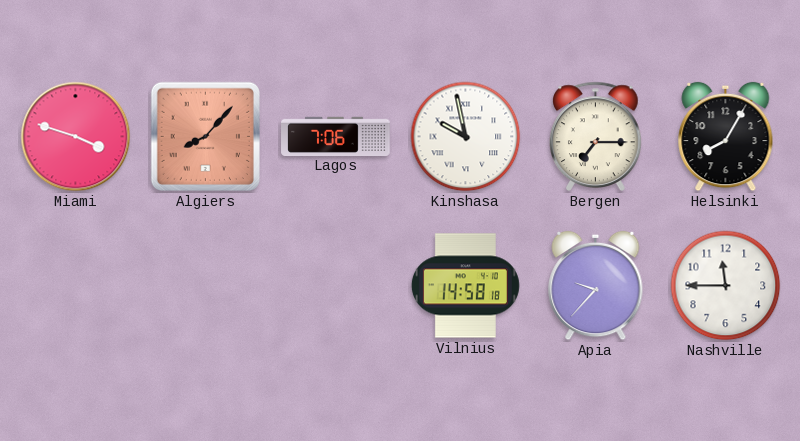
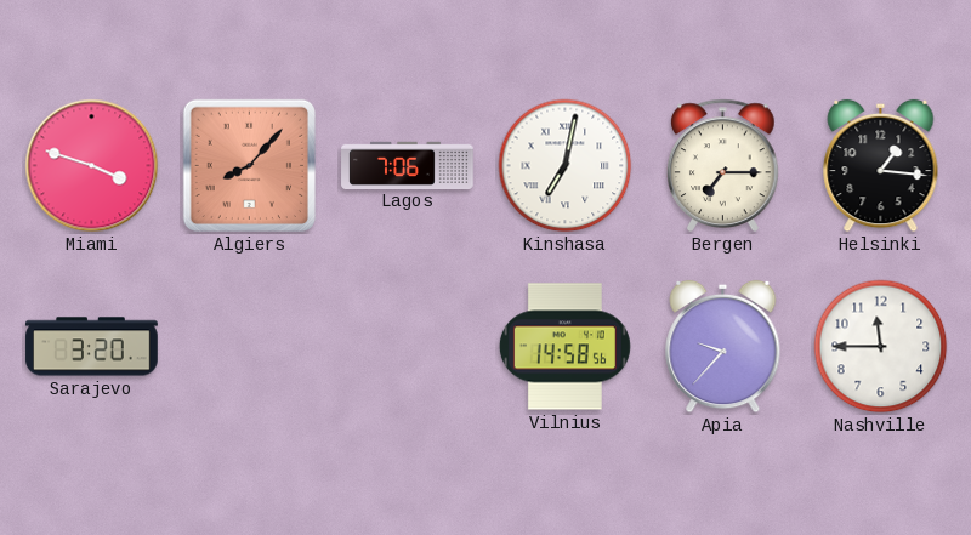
Kinshasa: 9:58 -> 7:02 (566, 166)
Helsinki: 8:05 -> 1:16 (881, 166)
Sarajevo: none -> 3:20 (92, 347)
Vilnius: 14:58:18 -> 14:58:56 (564, 347)
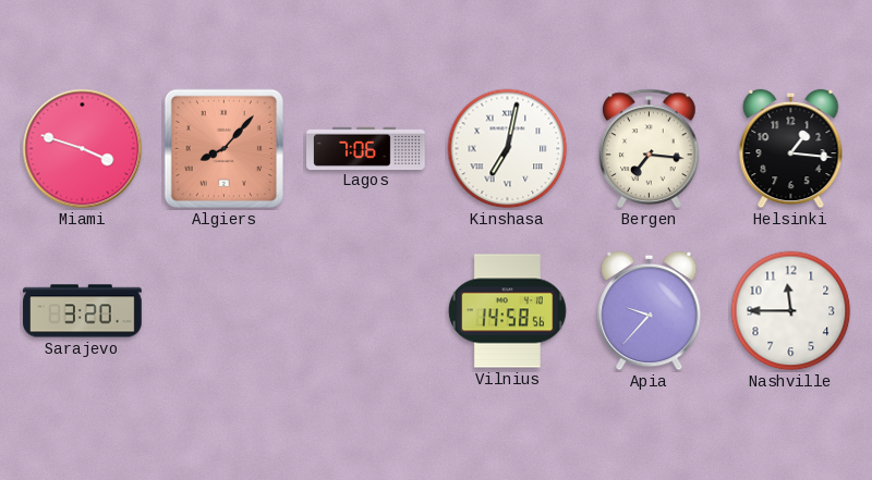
Bergen: 7:15 -> 7:16 (650, 148)
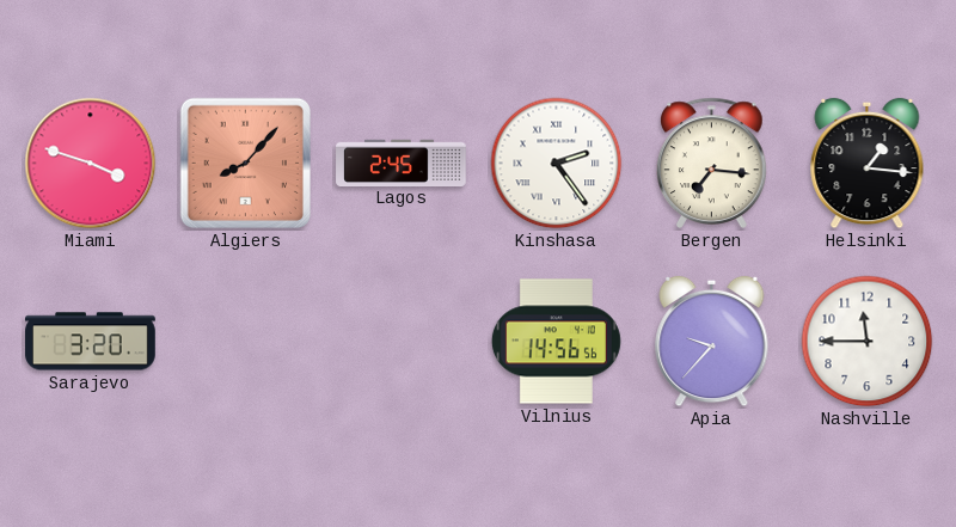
Lagos: 7:06 -> 2:45 (402, 163)
Kinshasa: 7:02 -> 2:24 (557, 164)
Vilnius: 14:58 -> 14:56 (556, 342)
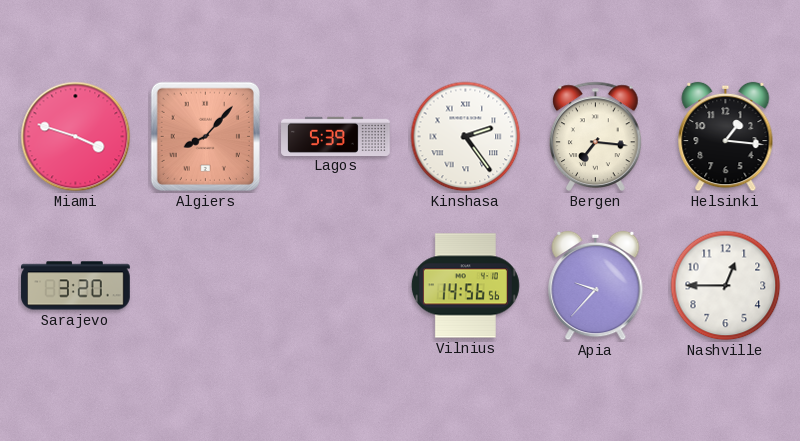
Lagos: 2:45 -> 5:39 (336, 136)
Nashville: 11:45 -> 12:45 (726, 286)
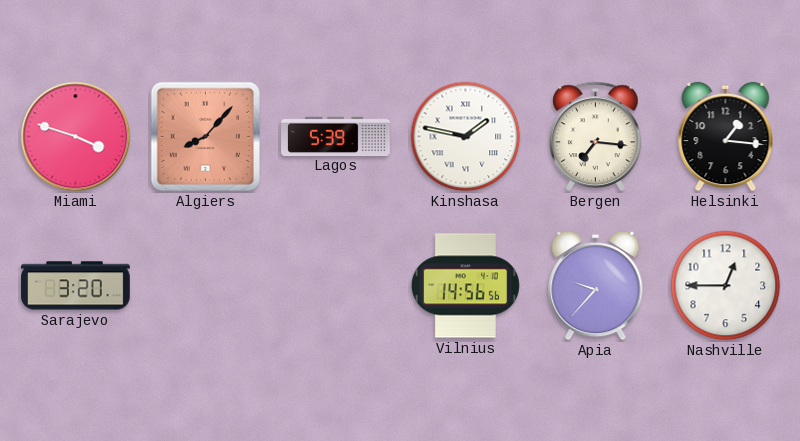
Kinshasa: 2:24 -> 1:47 (466, 137)
